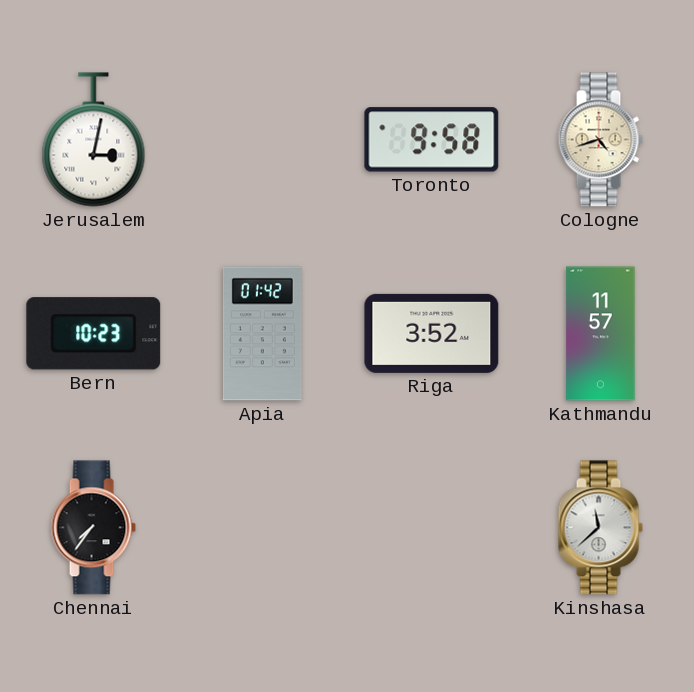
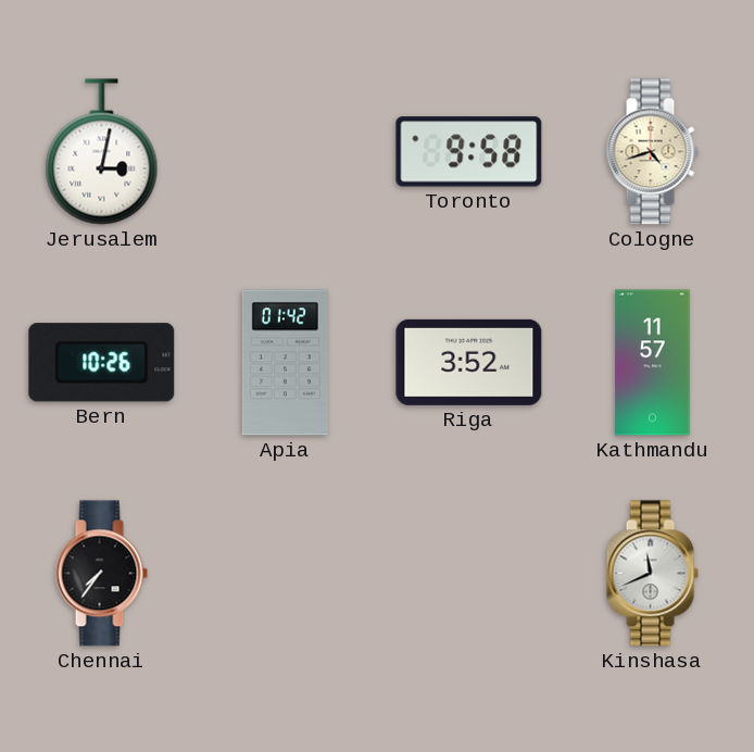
Bern: 10:23 -> 10:26 (102, 363)
Kinshasa: 11:38 -> 11:41 (652, 574)
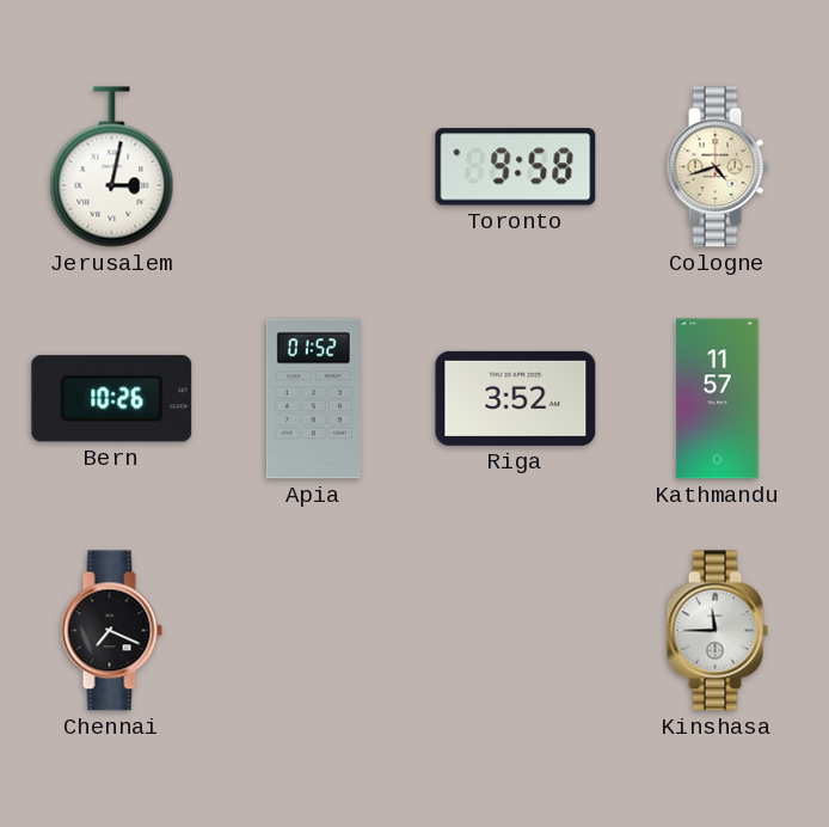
Apia: 01:42 -> 01:52 (313, 399)
Chennai: 7:36 -> 7:19 (111, 631)
Kinshasa: 11:41 -> 11:45 (717, 631)
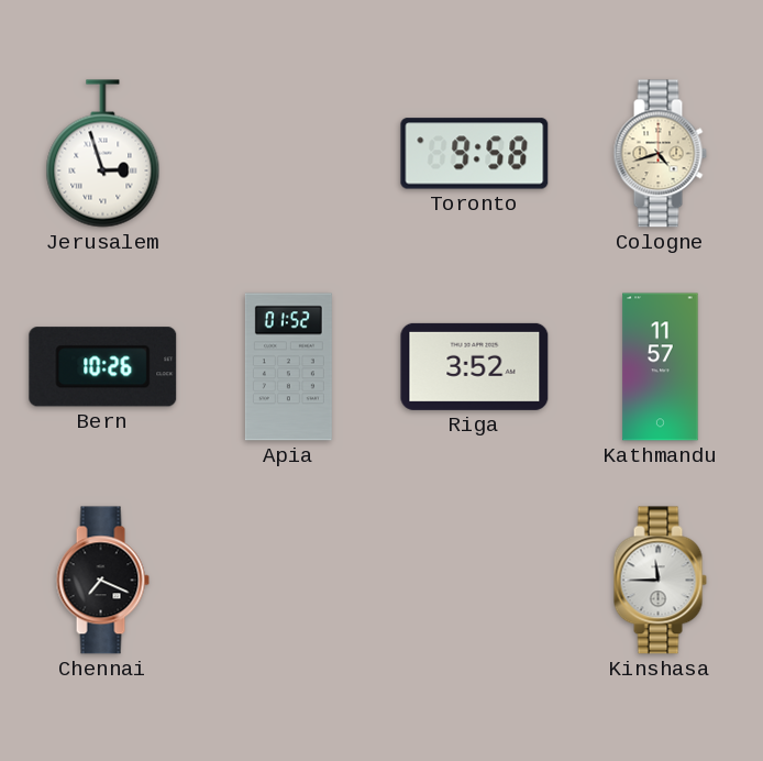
Jerusalem: 3:02 -> 2:57 (103, 154)
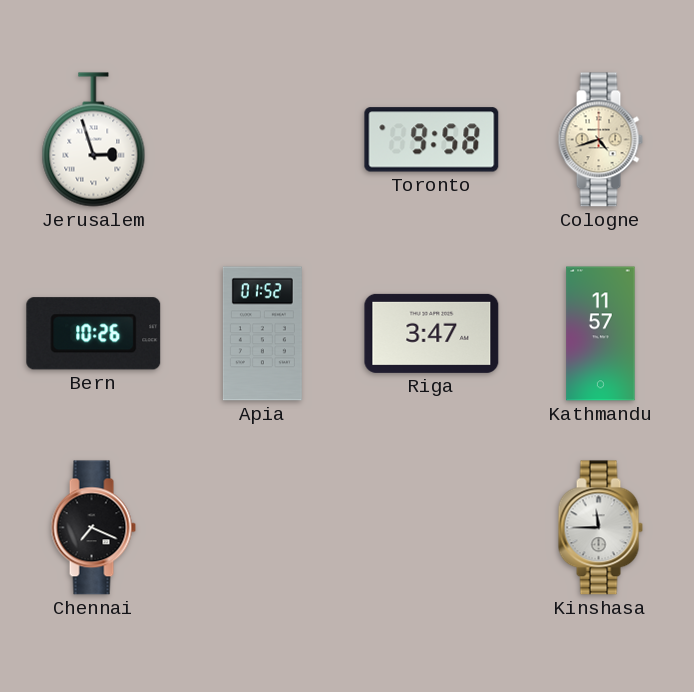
Riga: 3:52 -> 3:47 (432, 333)
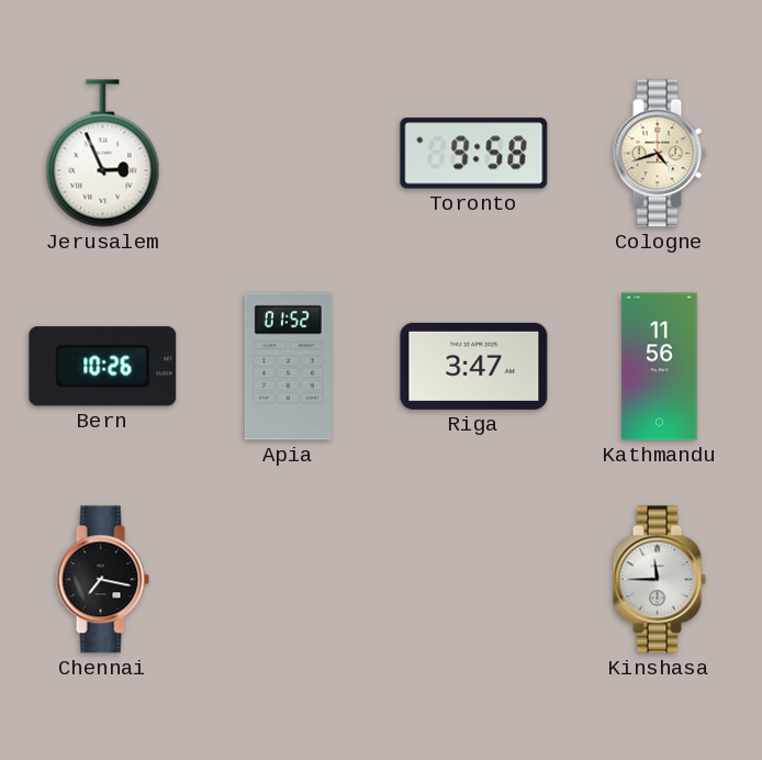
Jerusalem: 2:57 -> 2:56 (103, 154)
Kathmandu: 11:57 -> 11:56 (660, 367)
Chennai: 7:19 -> 7:17 (102, 580)
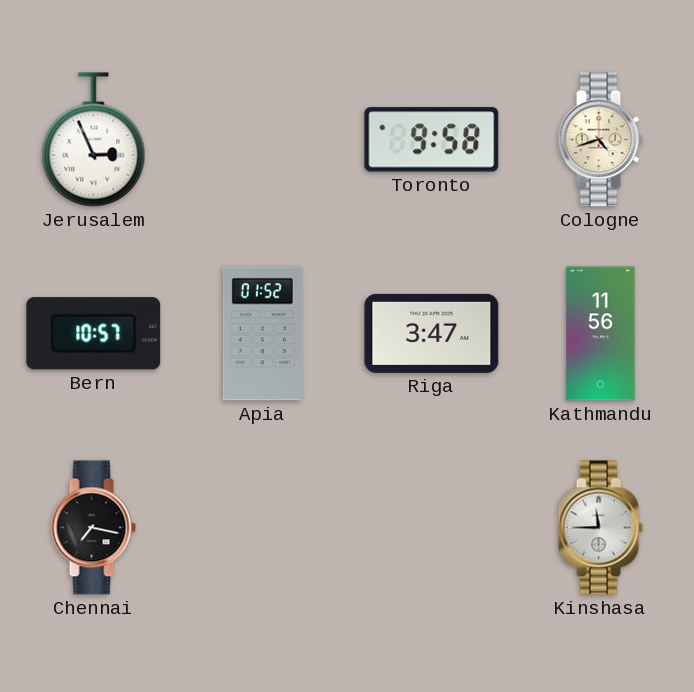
Bern: 10:26 -> 10:57 (94, 334)
